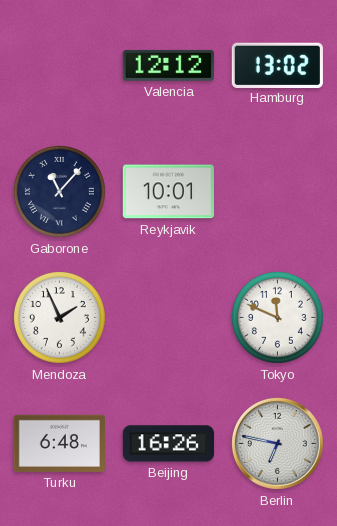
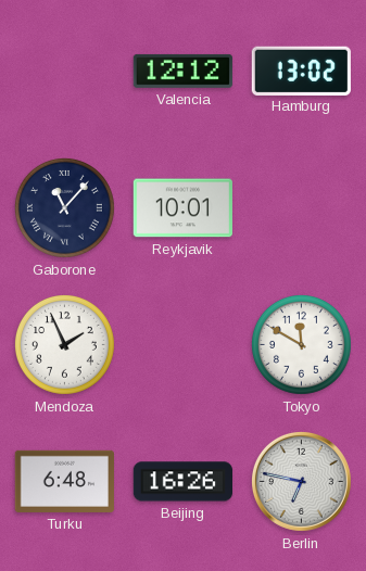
Tokyo: 11:49 -> 11:50 (301, 344)
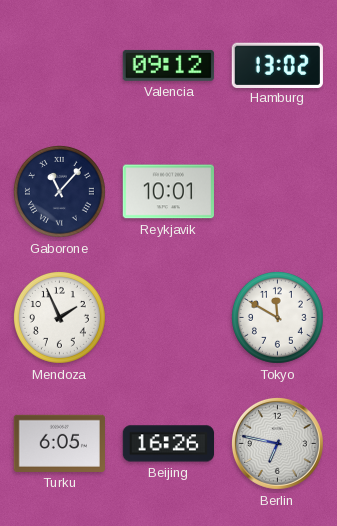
Valencia: 12:12 -> 09:12 (168, 65)
Turku: 6:48 -> 6:05 (59, 443)
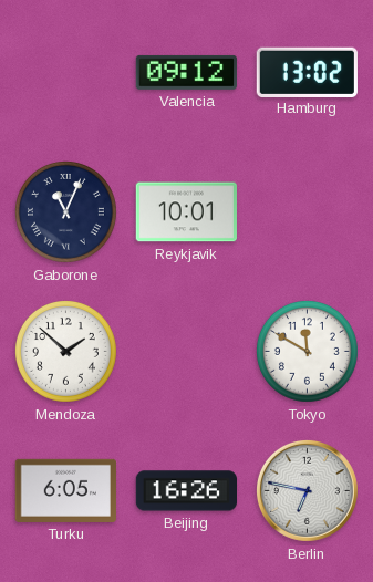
Gaborone: 11:07 -> 11:04 (65, 211)
Mendoza: 1:56 -> 1:52 (65, 351)
